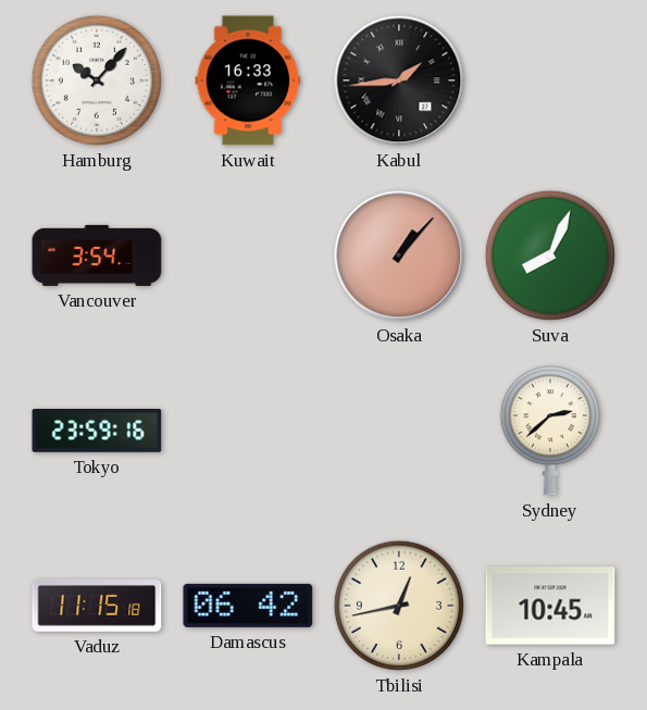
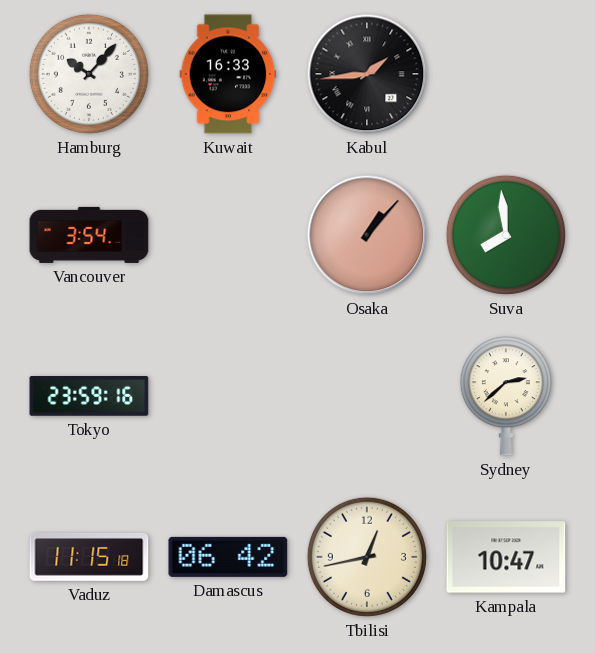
Suva: 8:04 -> 7:59 (506, 235)
Kampala: 10:45 -> 10:47 (506, 557)
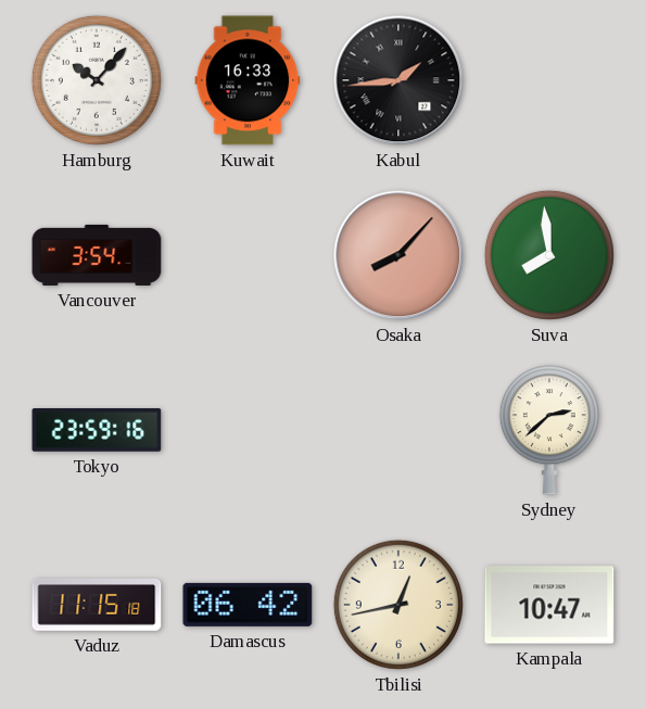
Osaka: 1:07 -> 8:07 (398, 255)
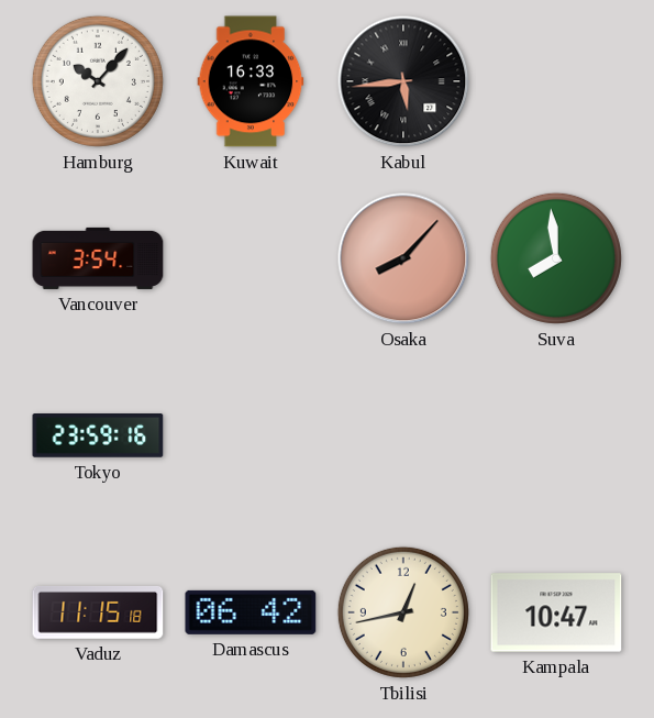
Kabul: 1:44 -> 5:44 (403, 81)
Sydney: 2:38 -> none (549, 430)
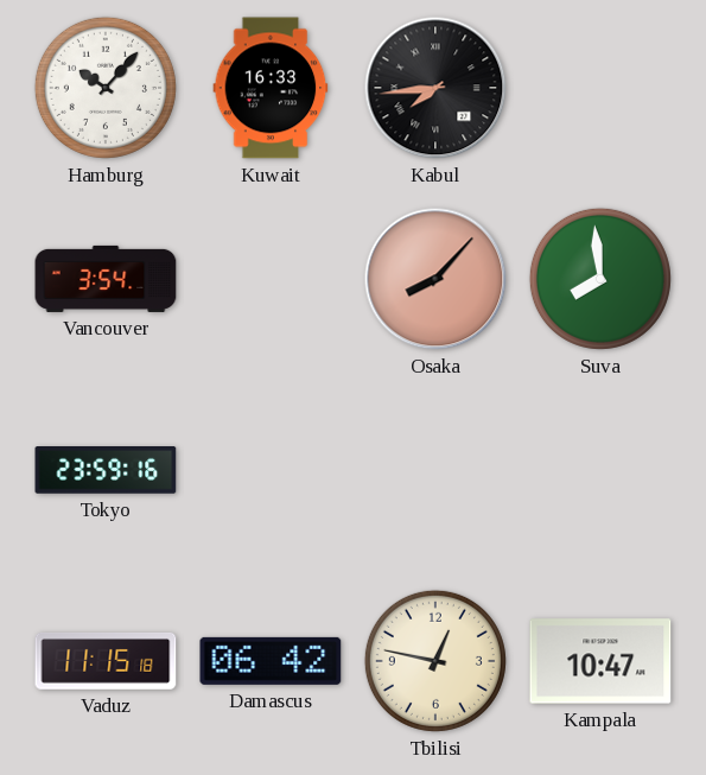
Kabul: 5:44 -> 7:44 (435, 88)
Tbilisi: 12:43 -> 12:47 (435, 661)
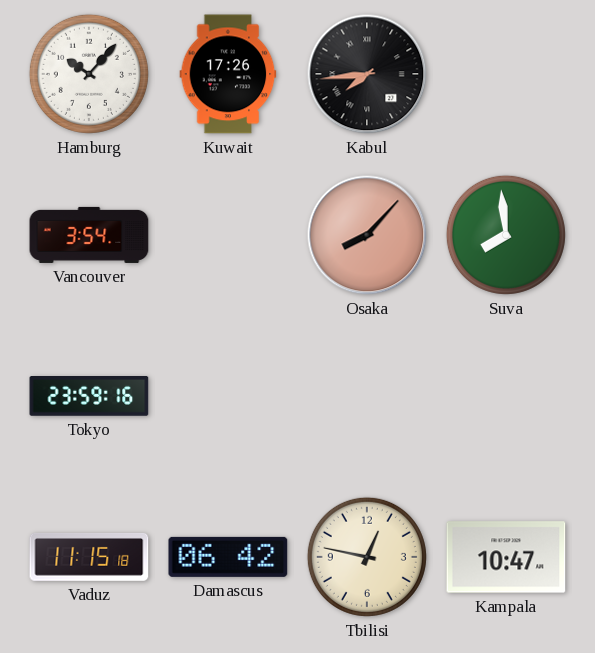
Kuwait: 16:33 -> 17:26 (228, 74)
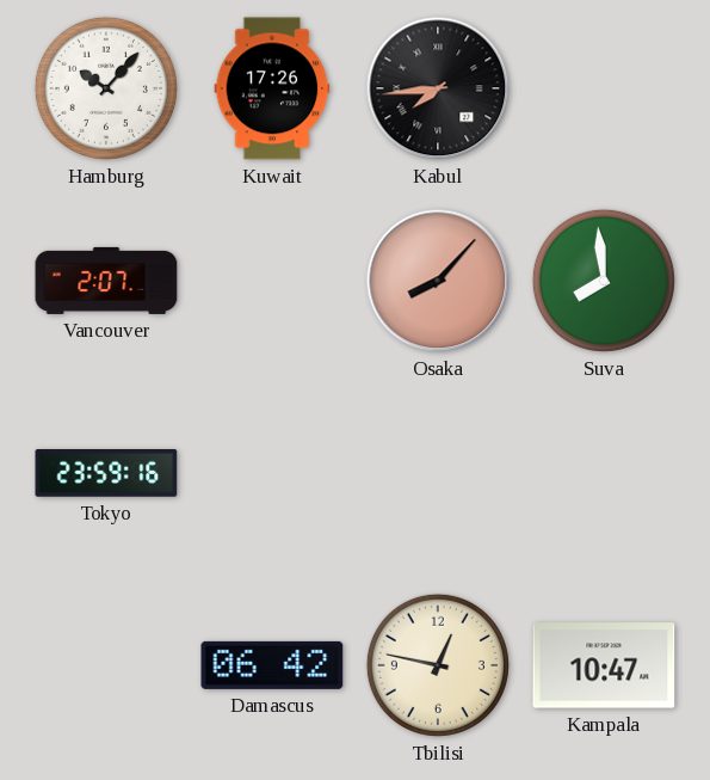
Vancouver: 3:54 -> 2:07 (106, 281)
Vaduz: 11:15 -> none (89, 557)
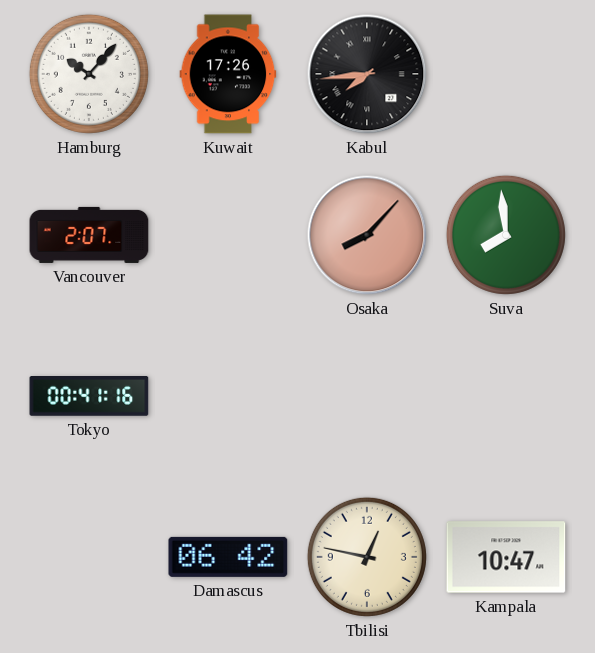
Tokyo: 23:59 -> 00:41 (89, 397)
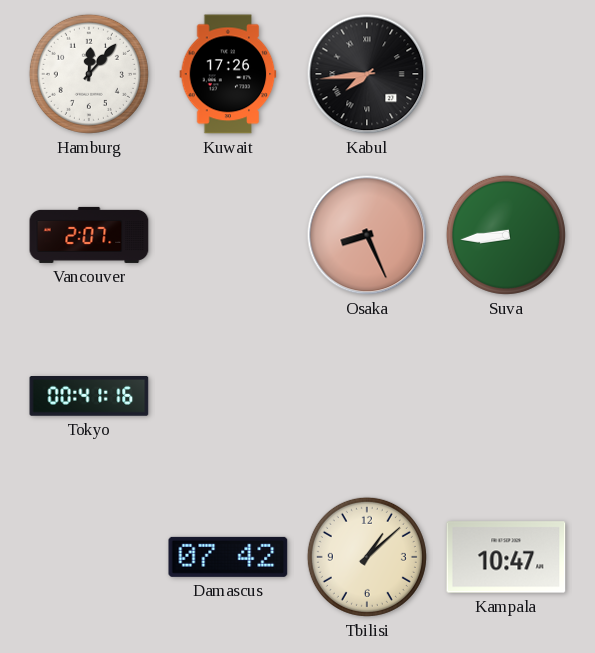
Hamburg: 10:07 -> 12:07 (89, 74)
Osaka: 8:07 -> 8:26 (367, 235)
Suva: 7:59 -> 8:44 (506, 235)
Damascus: 06:42 -> 07:42 (228, 557)
Tbilisi: 12:47 -> 1:08 (367, 557)
